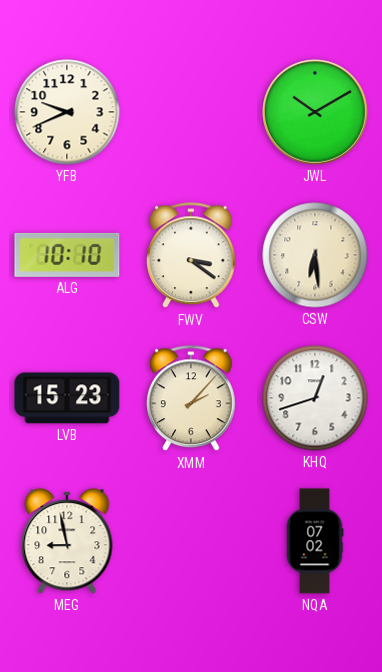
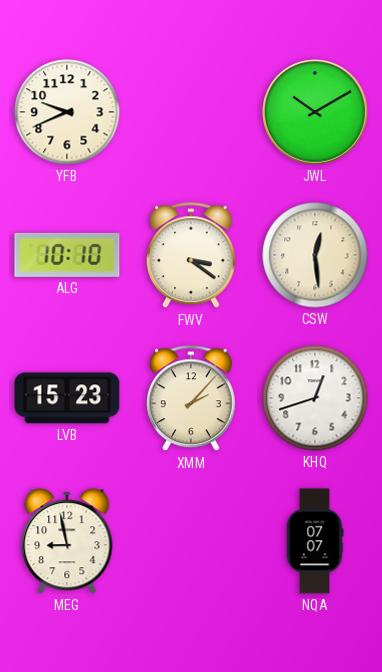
CSW: 6:29 -> 12:29 (315, 255)
NQA: 07:02 -> 07:07 (315, 541)
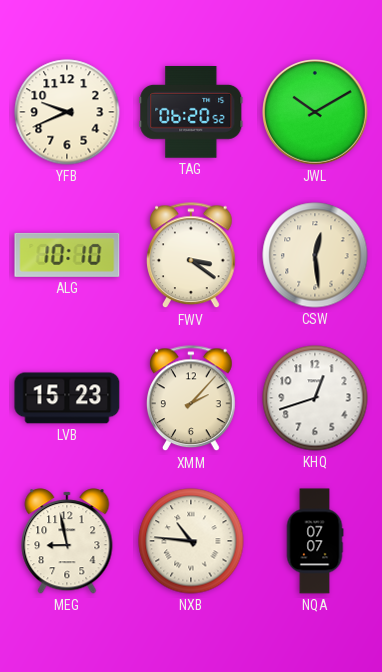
TAG: none -> 06:20 (191, 113)
NXB: none -> 10:46 (191, 541)
